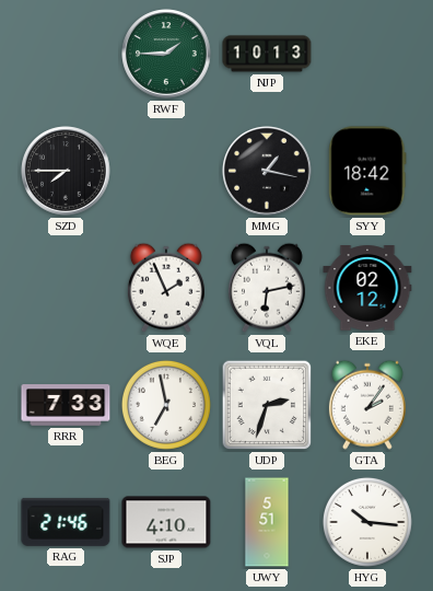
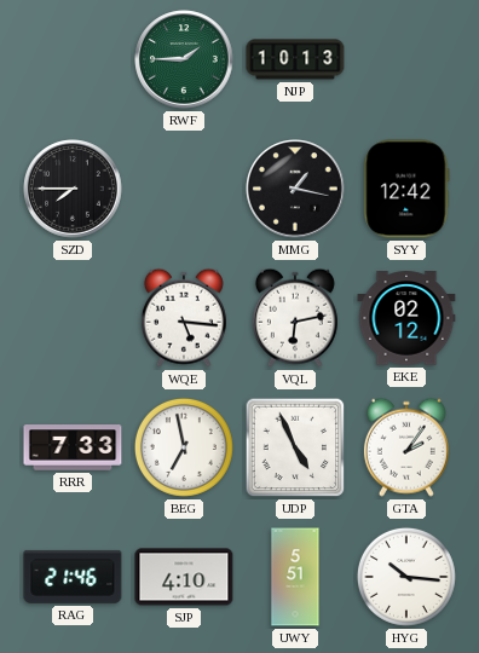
SYY: 18:42 -> 12:42 (406, 189)
WQE: 1:56 -> 5:16 (184, 318)
UDP: 2:33 -> 4:56 (295, 447)
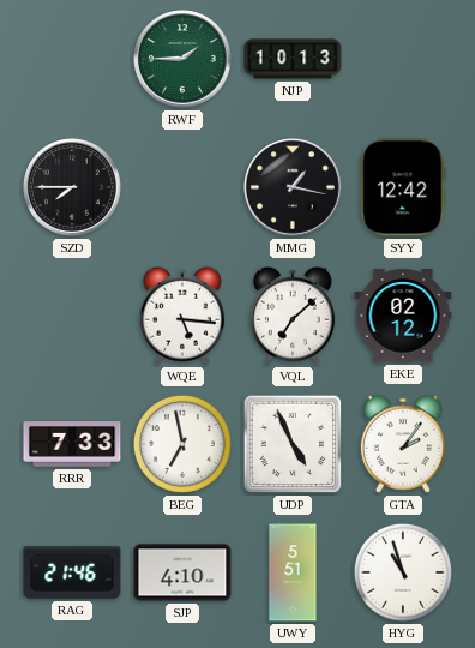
VQL: 6:13 -> 7:08 (293, 316)
HYG: 10:16 -> 10:57 (403, 572)
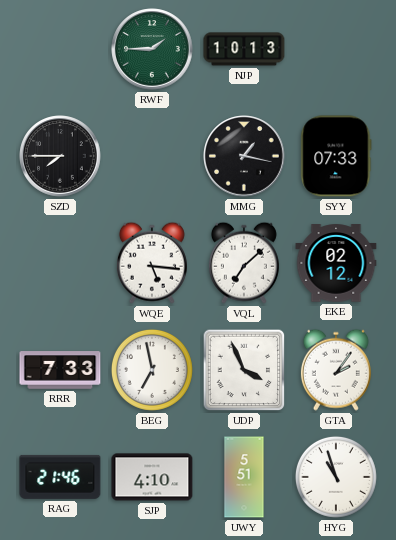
SYY: 12:42 -> 07:33 (336, 156)
UDP: 4:56 -> 3:56 (244, 370)
